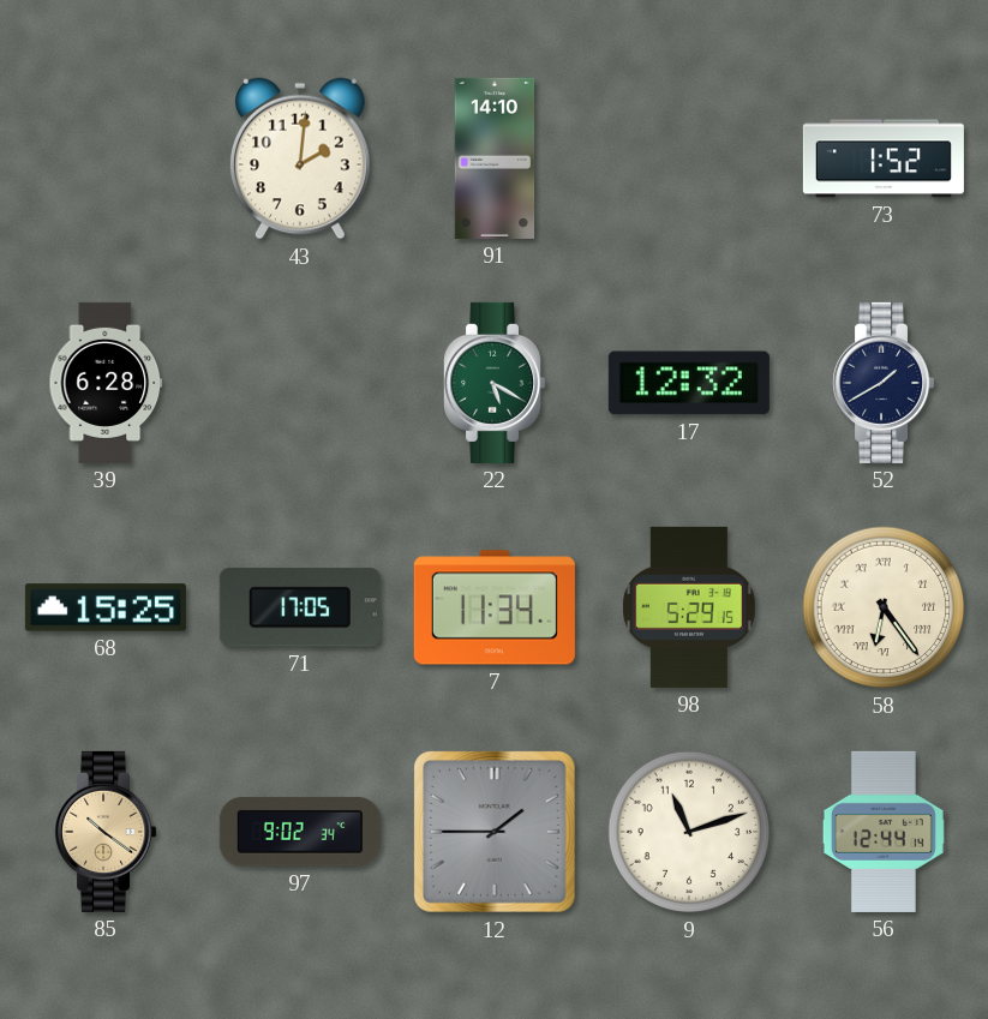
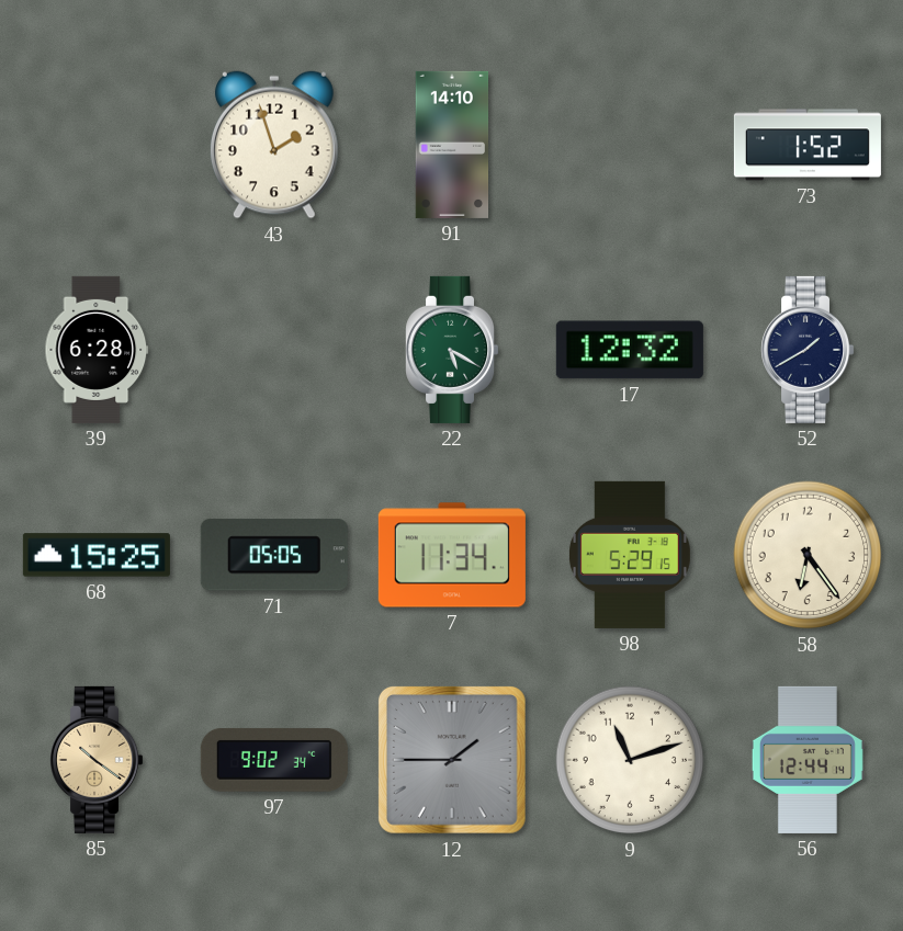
43: 2:01 -> 1:57 (274, 145)
71: 17:05 -> 05:05 (274, 555)
58 numerals: Roman -> Arabic (808, 555)
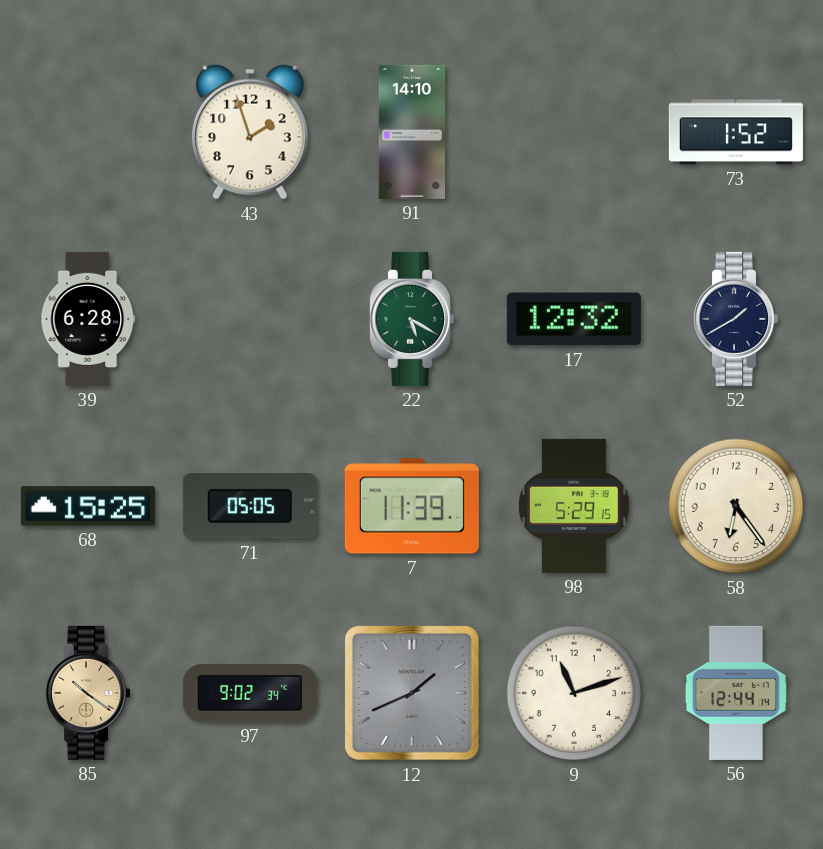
7: 11:34 -> 11:39 (412, 506)
12: 1:45 -> 1:41 (412, 693)
